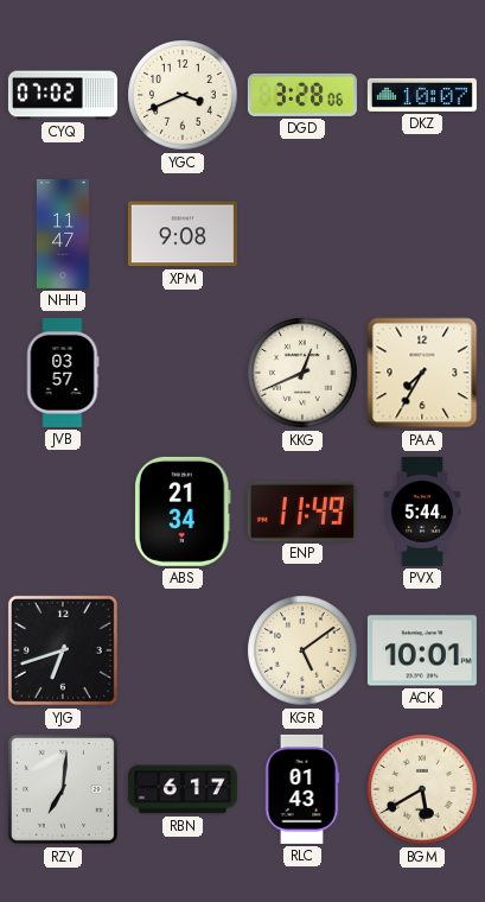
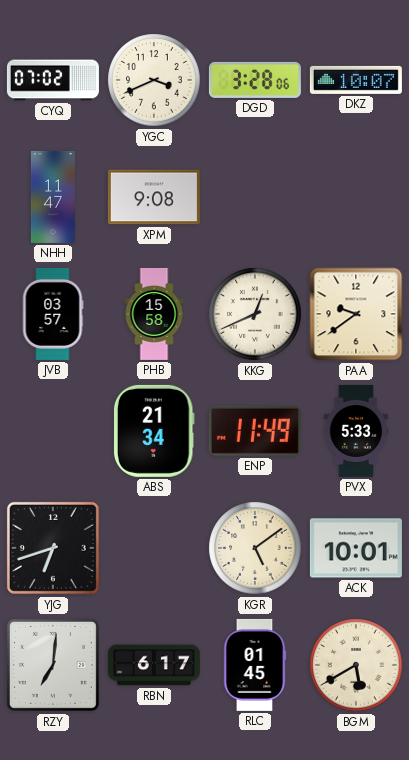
PHB: none -> 15:58 (154, 314)
PAA: 7:35 -> 9:39 (356, 314)
PVX: 5:44 -> 5:33 (356, 431)
RLC: 01:43 -> 01:45 (255, 665)
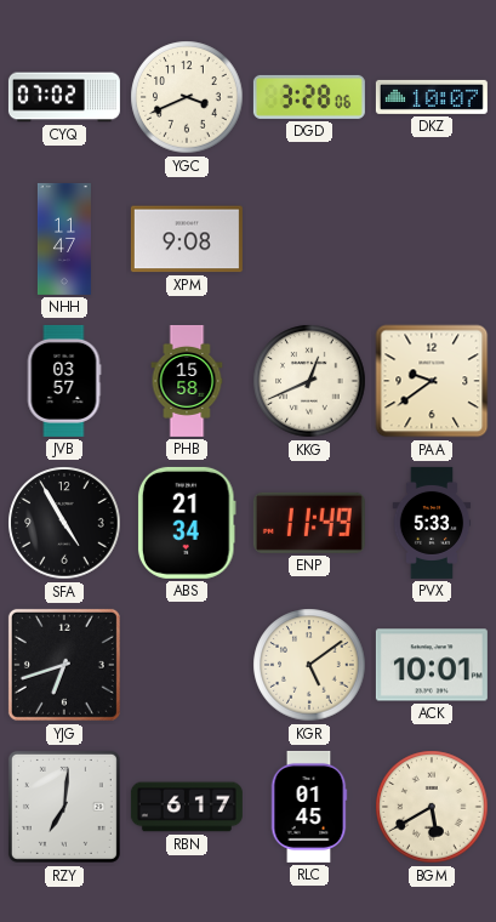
SFA: none -> 4:55 (64, 523)
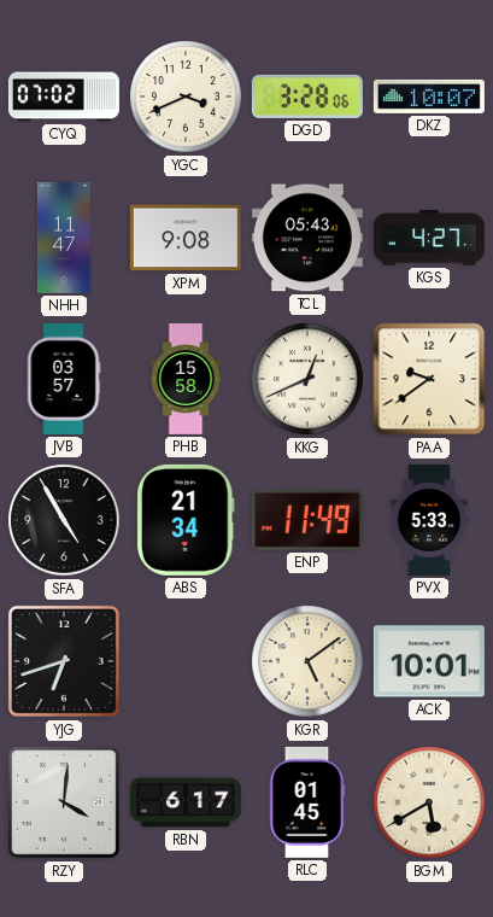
TCL: none -> 05:43 (307, 238)
KGS: none -> 4:27 (429, 238)
RZY: 7:01 -> 4:01 (64, 802)
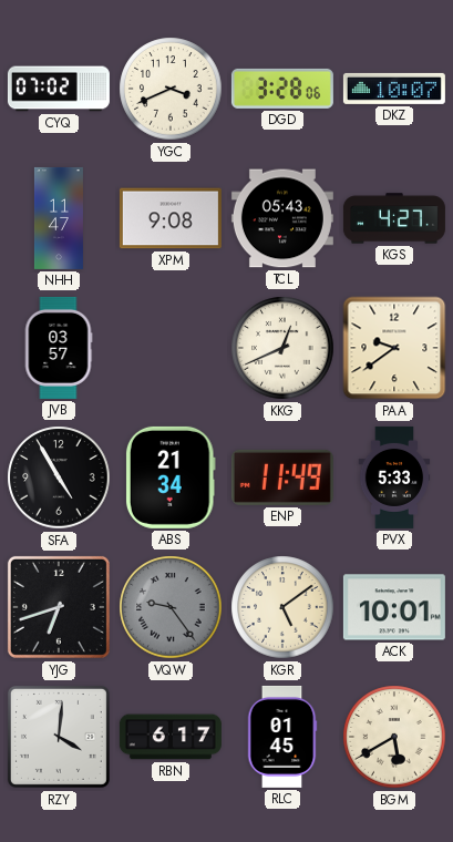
PHB: 15:58 -> none (186, 379)
VQW: none -> 9:24 (171, 607)
